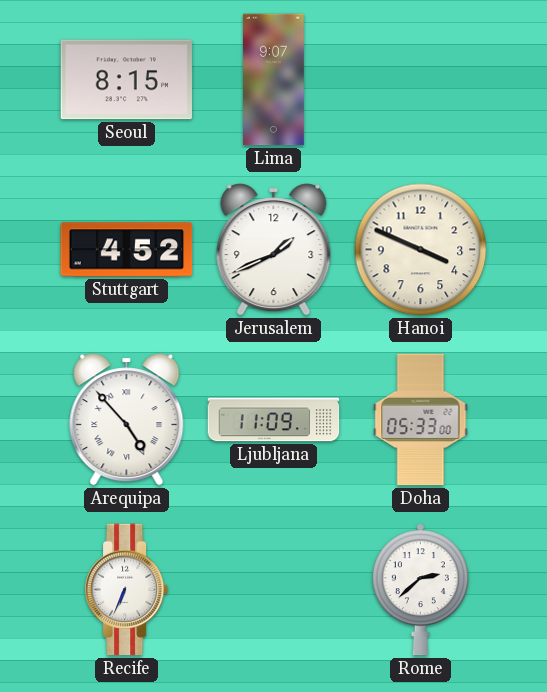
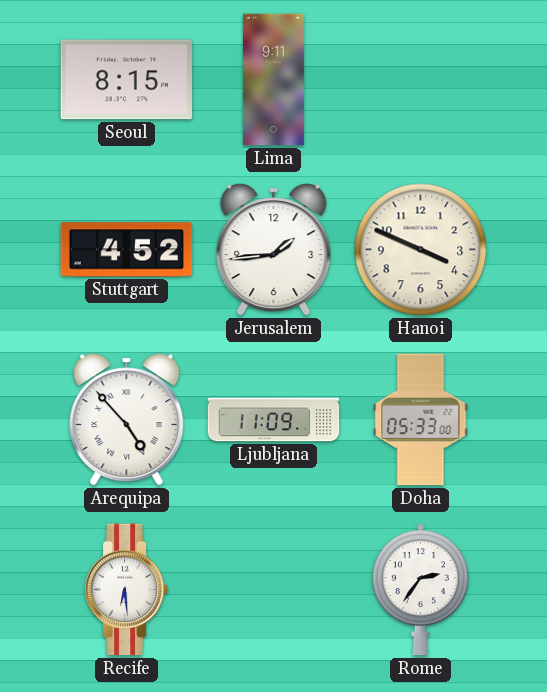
Lima: 9:07 -> 9:11 (274, 80)
Jerusalem: 1:41 -> 1:44 (274, 250)
Recife: 6:34 -> 6:29 (127, 590)
Rome: 2:38 -> 2:36 (420, 590)
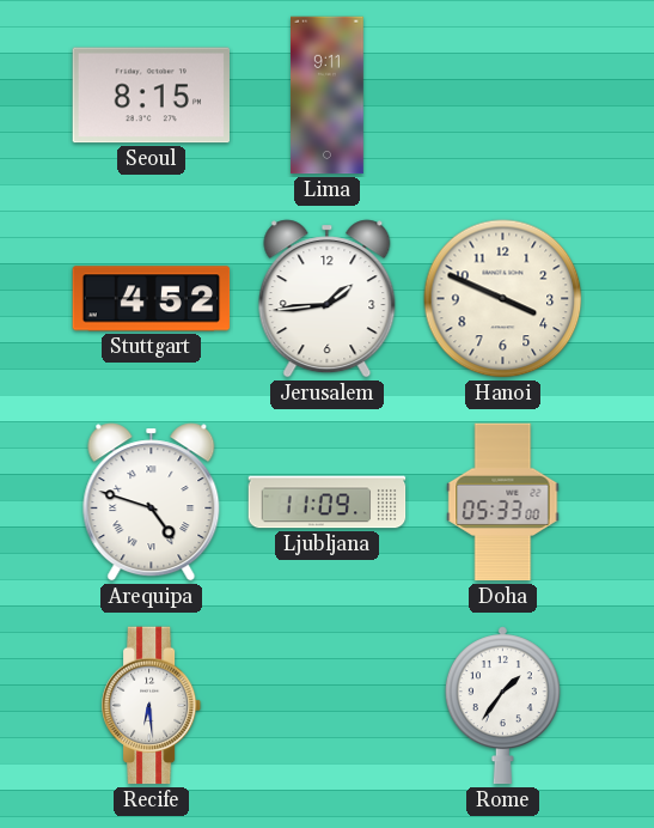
Arequipa: 4:53 -> 4:48 (152, 503)
Rome: 2:36 -> 1:36 (502, 706)
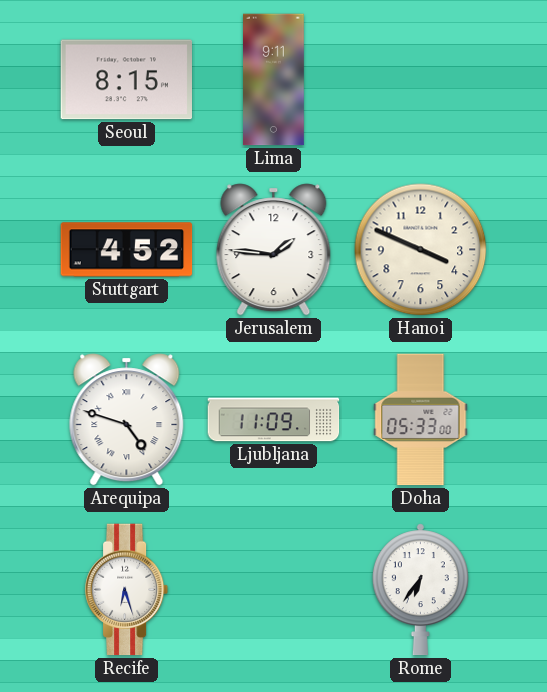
Jerusalem: 1:44 -> 1:46 (274, 250)
Recife: 6:29 -> 6:27 (127, 590)
Rome: 1:36 -> 6:36 (420, 590)
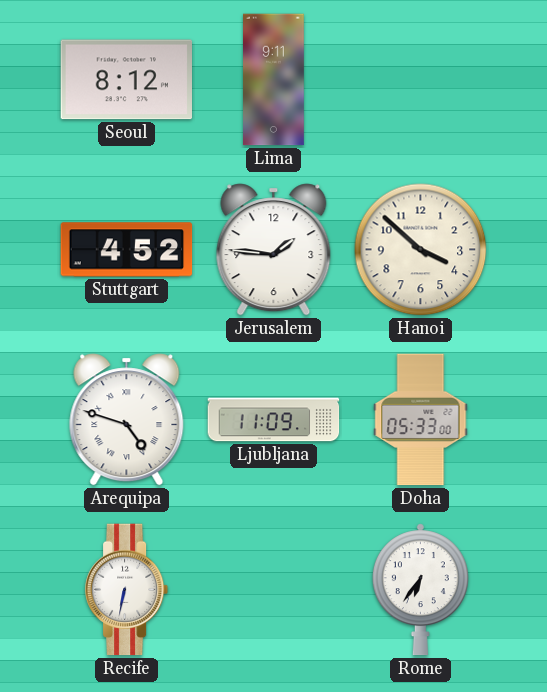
Seoul: 8:15 -> 8:12 (127, 80)
Hanoi: 3:49 -> 3:52 (421, 250)
Recife: 6:27 -> 6:32 (127, 590)
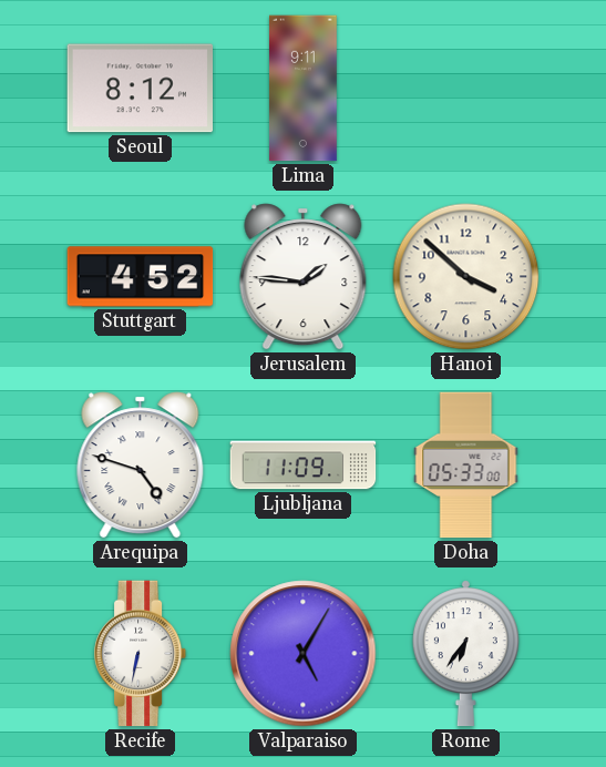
Valparaiso: none -> 5:05 (304, 654)
